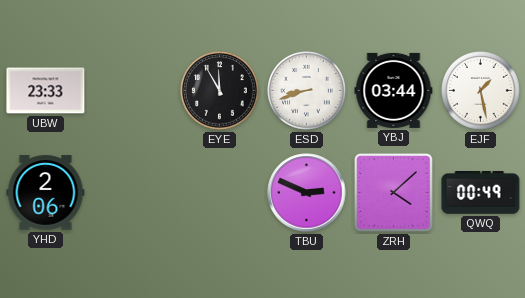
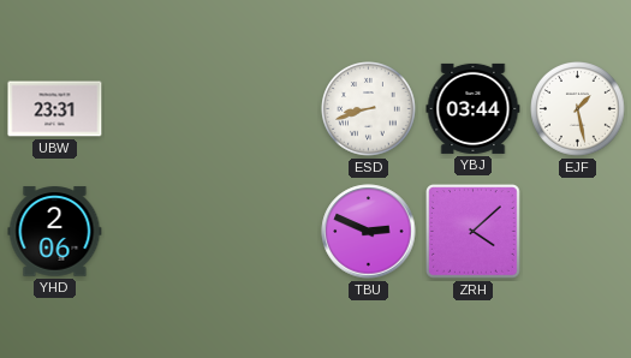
UBW: 23:33 -> 23:31 (55, 109)
EYE: 11:55 -> none (220, 91)
QWQ: 00:49 -> none (481, 193)
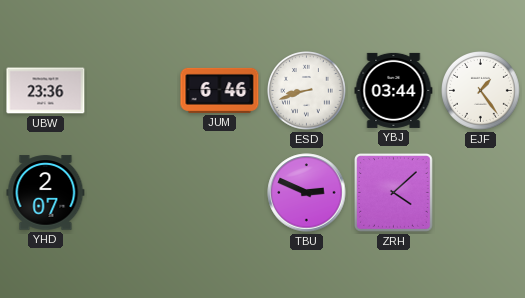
UBW: 23:31 -> 23:36 (46, 91)
JUM: none -> 6:46 (220, 90)
EJF: 1:28 -> 1:24 (481, 91)
YHD: 2:06 -> 2:07 (46, 193)
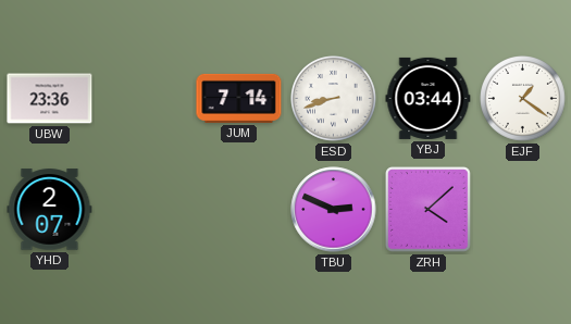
JUM: 6:46 -> 7:14 (239, 98)
EJF: 1:24 -> 1:21 (523, 99)
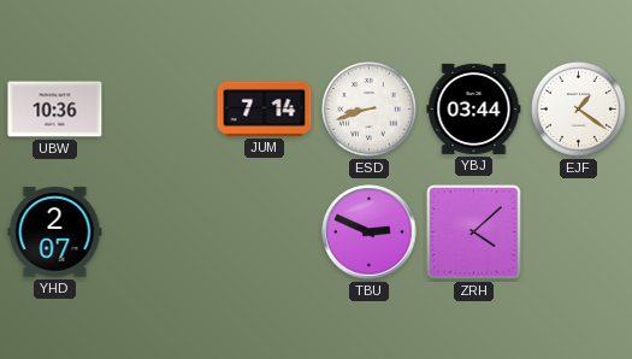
UBW: 23:36 -> 10:36 (55, 110)
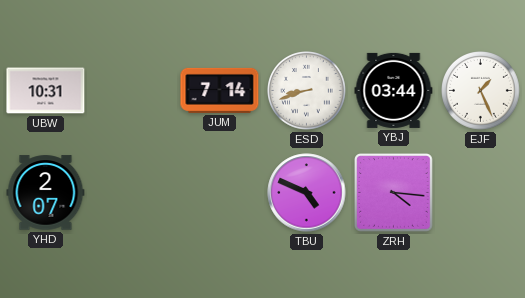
UBW: 10:36 -> 10:31 (46, 91)
EJF: 1:21 -> 1:26 (481, 91)
TBU: 2:49 -> 4:49 (307, 193)
ZRH: 4:08 -> 4:16 (394, 193)
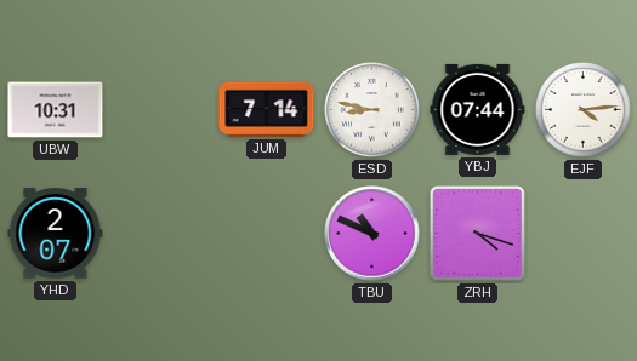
ESD: 8:42 -> 8:47 (372, 110)
YBJ: 03:44 -> 07:44 (478, 109)
EJF: 1:26 -> 4:14 (584, 110)
TBU: 4:49 -> 10:49 (372, 234)
ZRH: 4:16 -> 4:18 (478, 234)
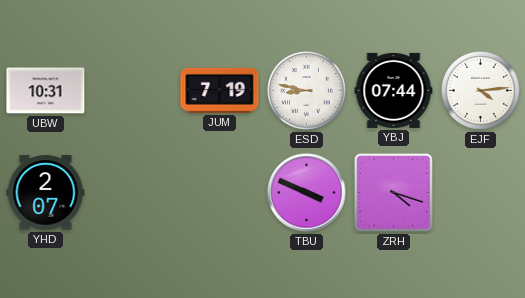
JUM: 7:14 -> 7:19 (220, 90)
TBU: 10:49 -> 3:49 (307, 193)
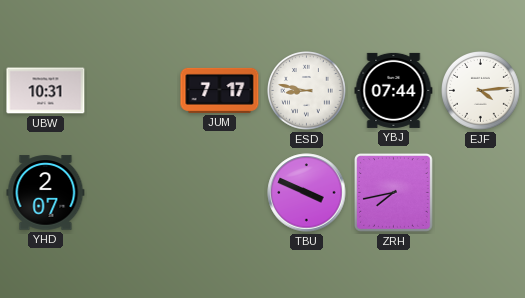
JUM: 7:19 -> 7:17 (220, 90)
ZRH: 4:18 -> 7:43 (394, 193)
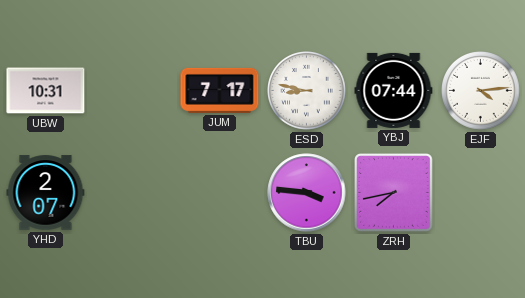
TBU: 3:49 -> 3:46 (307, 193)
